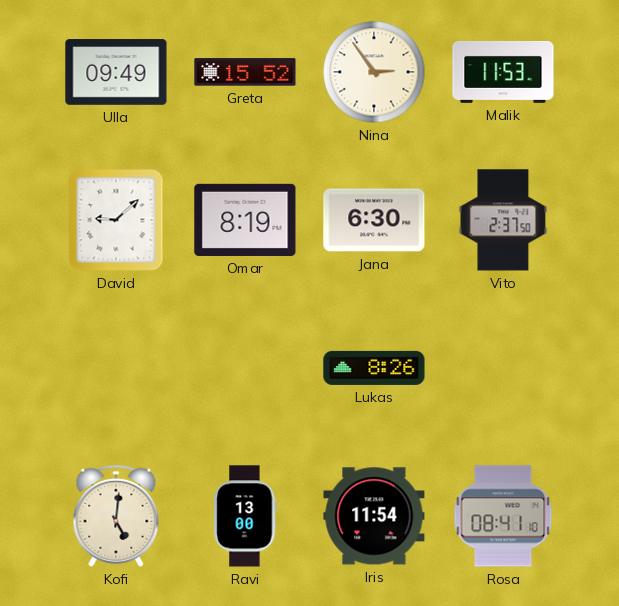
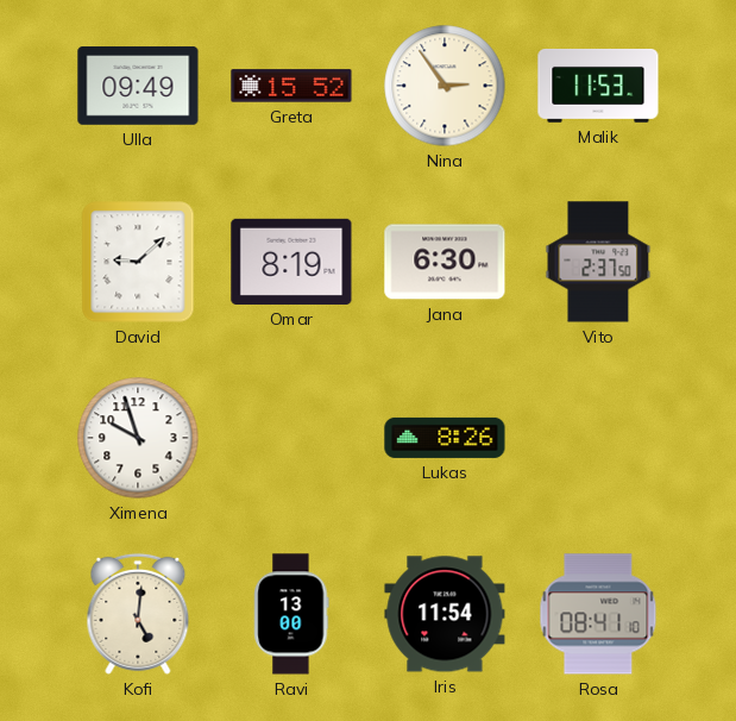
Ximena: none -> 9:57 (138, 438)
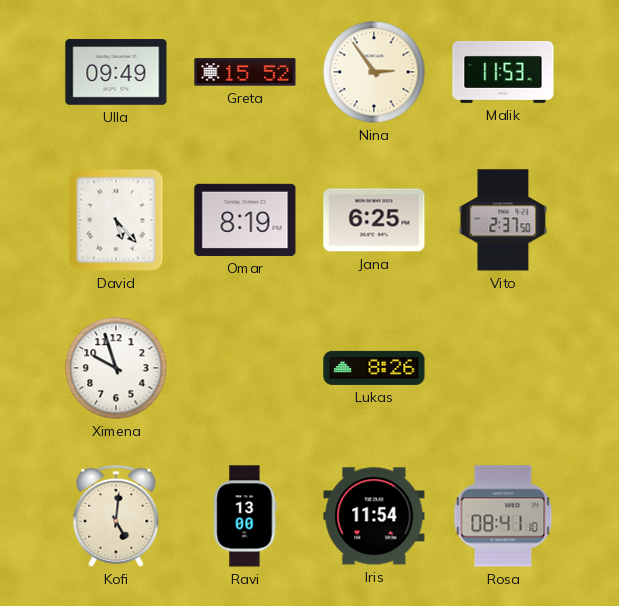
David: 9:08 -> 5:23 (116, 220)
Jana: 6:30 -> 6:25 (374, 220)
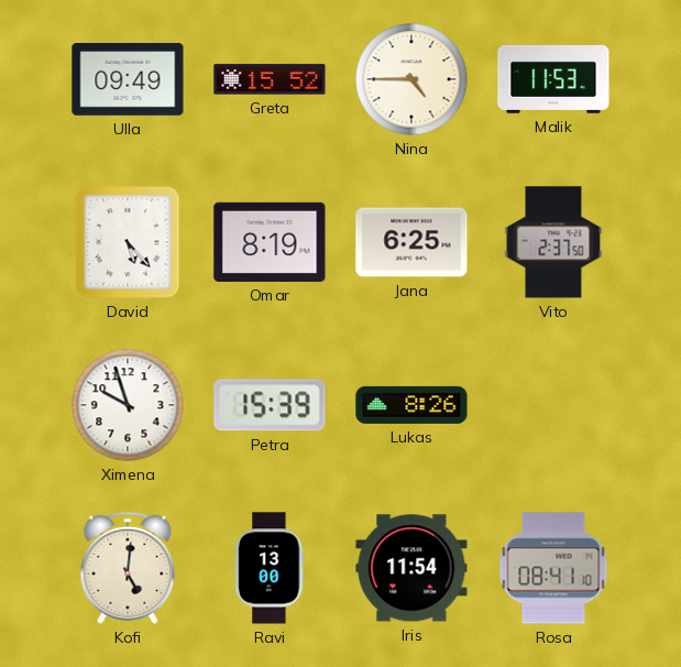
Nina: 2:54 -> 4:45 (411, 79)
Petra: none -> 15:39 (270, 405)
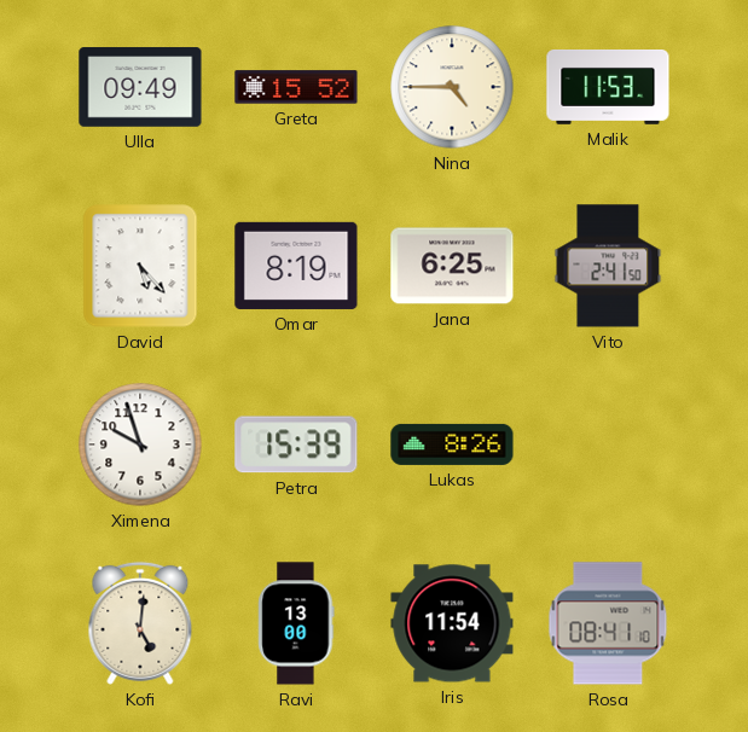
Vito: 2:37 -> 2:41 (608, 266)
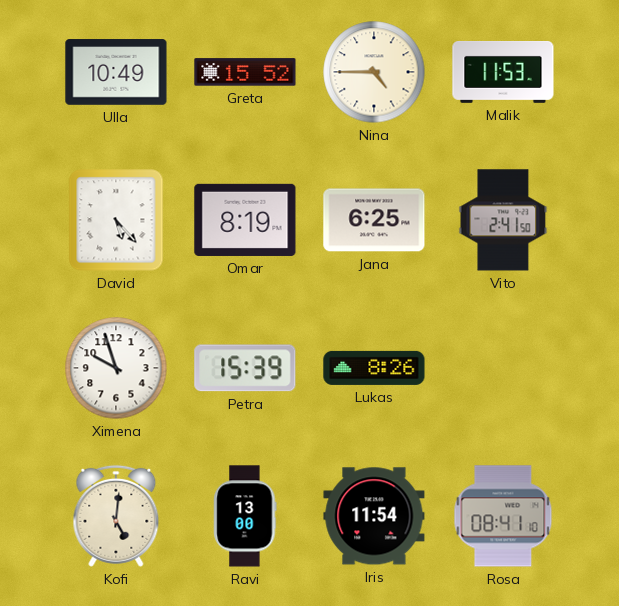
Ulla: 09:49 -> 10:49 (116, 72)
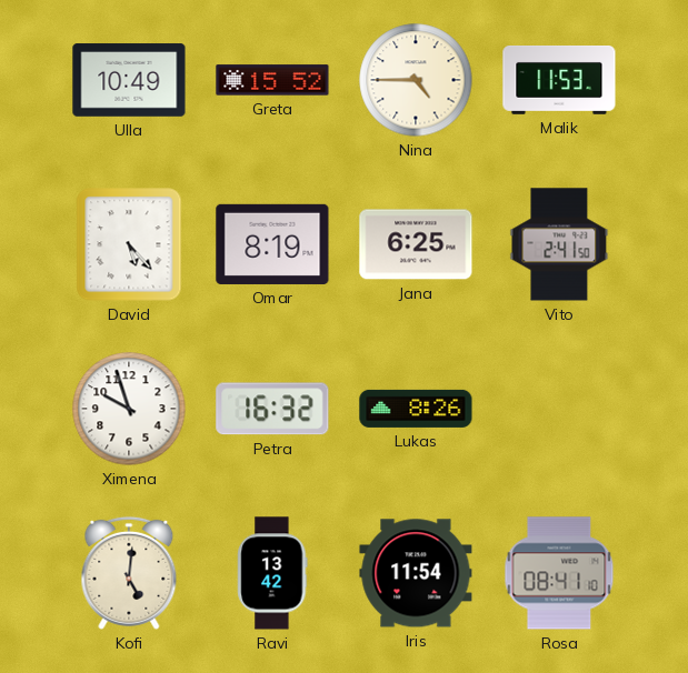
Petra: 15:39 -> 16:32 (272, 409)
Ravi: 13:00 -> 13:42 (272, 573)
